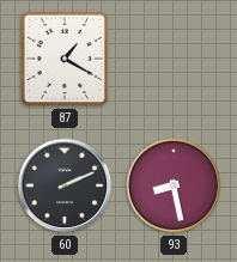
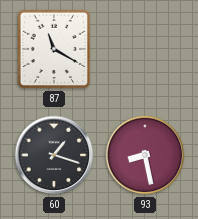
87: 1:20 -> 11:20 (54, 49)
60: 2:11 -> 1:18 (54, 155)
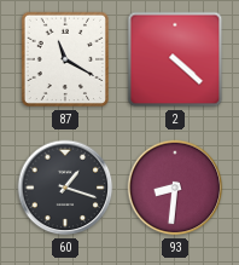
2: none -> 4:22 (175, 59)
93: 8:28 -> 8:31 (175, 188)
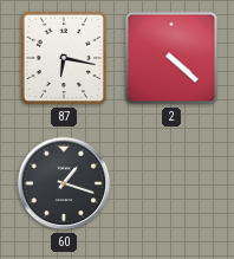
87: 11:20 -> 6:17 (64, 58)
93: 8:31 -> none (175, 188)
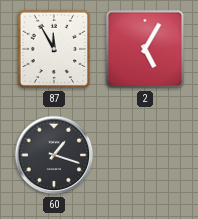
87: 6:17 -> 11:55 (54, 49)
2: 4:22 -> 5:05 (145, 49)
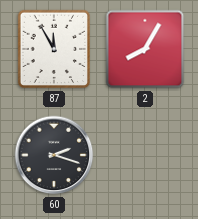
2: 5:05 -> 8:05 (145, 49)
60: 1:18 -> 2:18 (54, 155)
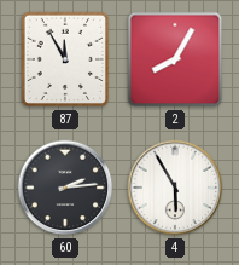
60: 2:18 -> 2:14 (65, 188)
4: none -> 5:55 (175, 188)
